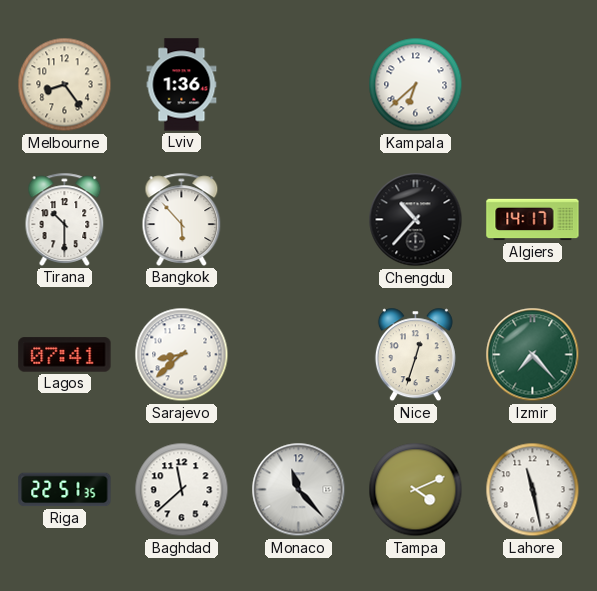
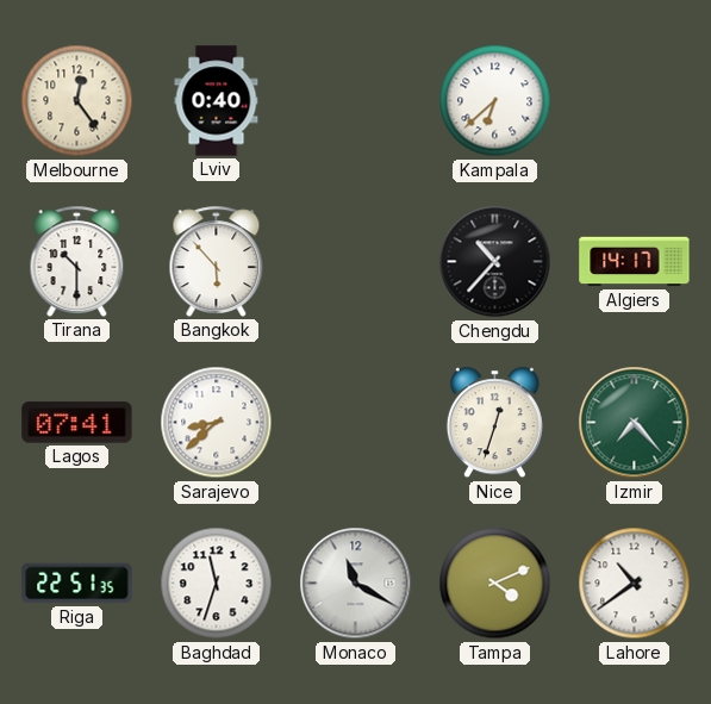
Melbourne: 8:24 -> 12:24 (77, 101)
Lviv: 1:36 -> 0:40 (217, 101)
Baghdad: 11:38 -> 11:33 (217, 584)
Monaco: 11:23 -> 11:20 (356, 584)
Lahore: 11:28 -> 10:39 (635, 584)
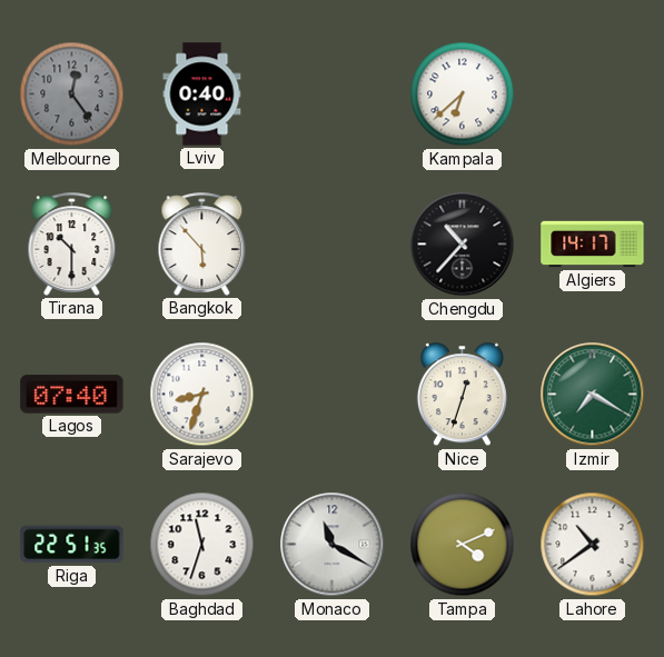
Melbourne dial: cream -> grey (72, 94)
Lagos: 07:41 -> 07:40 (72, 395)
Sarajevo: 8:38 -> 8:33 (202, 395)
Izmir: 7:23 -> 7:20 (593, 395)
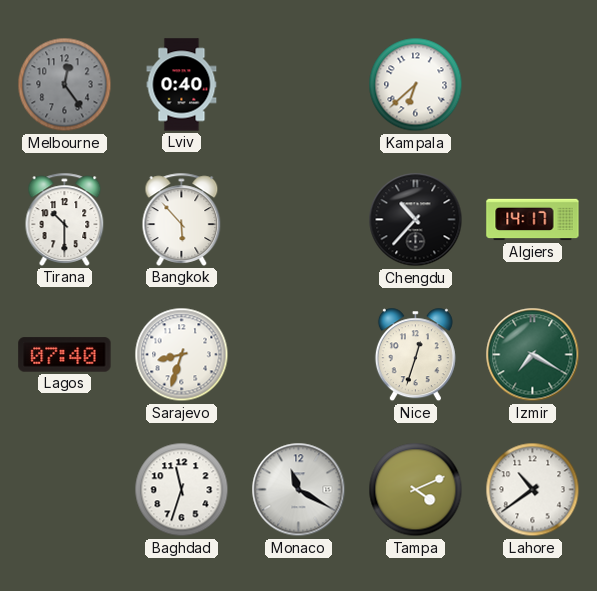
Riga: 22:51 -> none (72, 545)
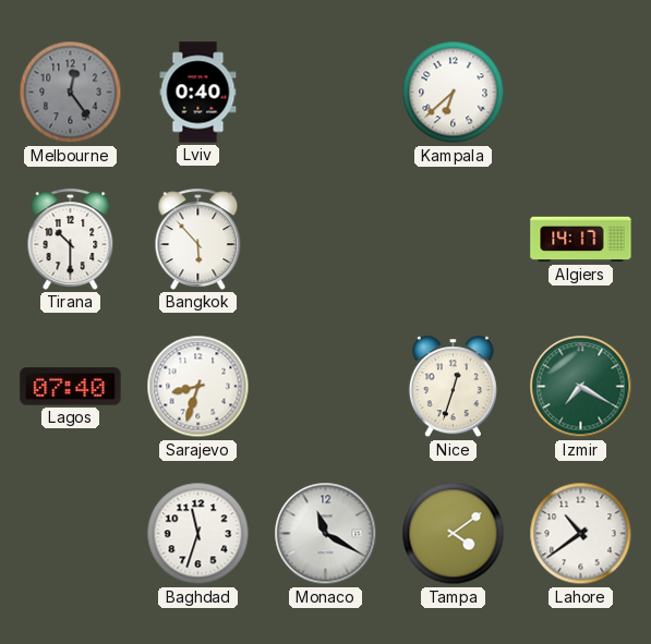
Chengdu: 10:37 -> none (416, 220)
Tampa: 4:11 -> 4:09 (454, 534)
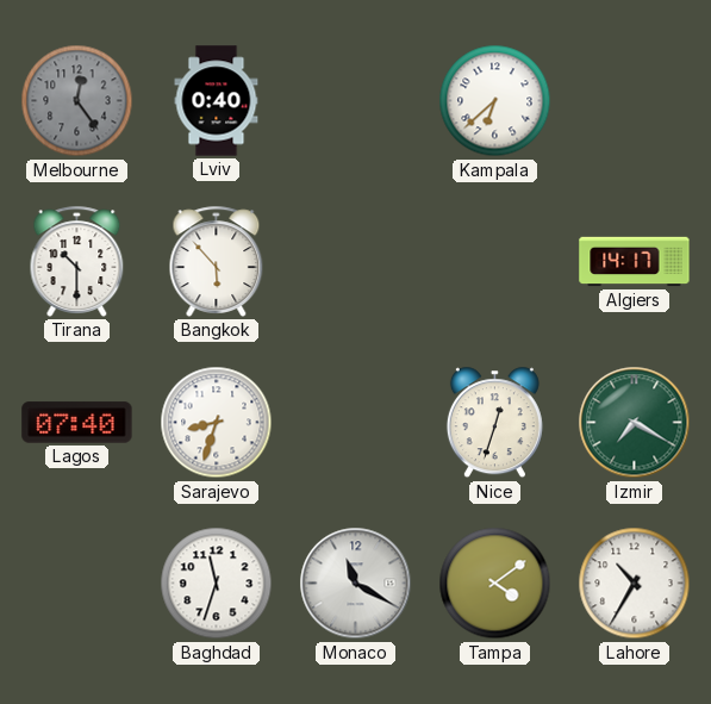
Lahore: 10:39 -> 10:35 (635, 584)
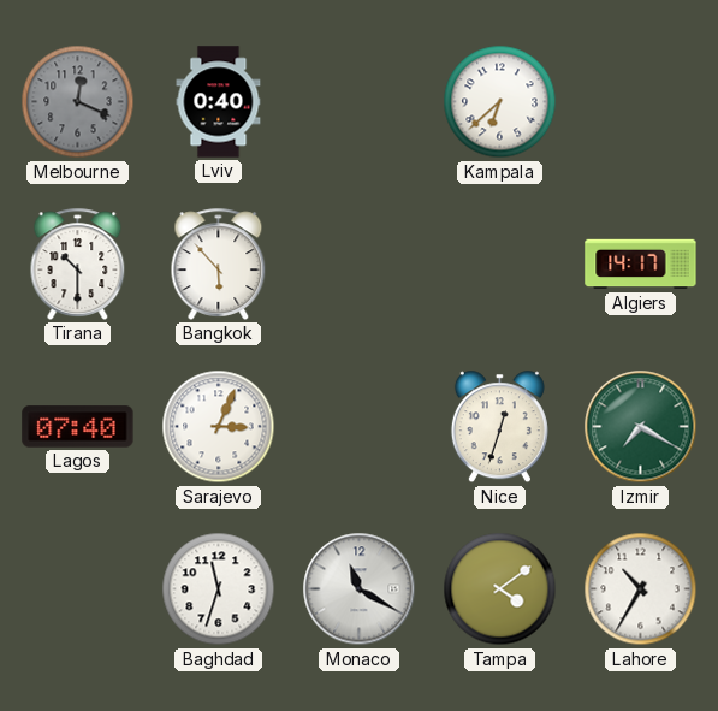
Melbourne: 12:24 -> 12:19 (78, 102)
Sarajevo: 8:33 -> 3:04 (219, 427)
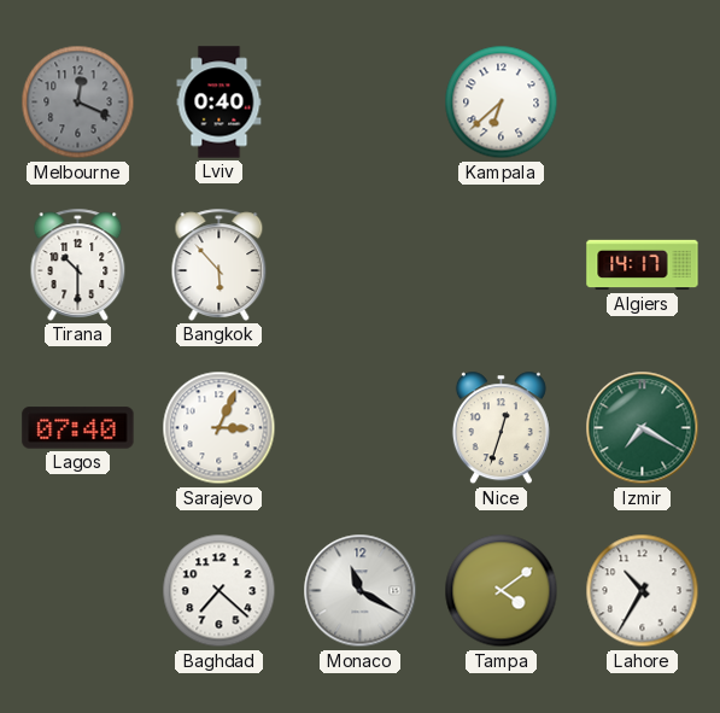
Baghdad: 11:33 -> 7:22 (219, 591)
